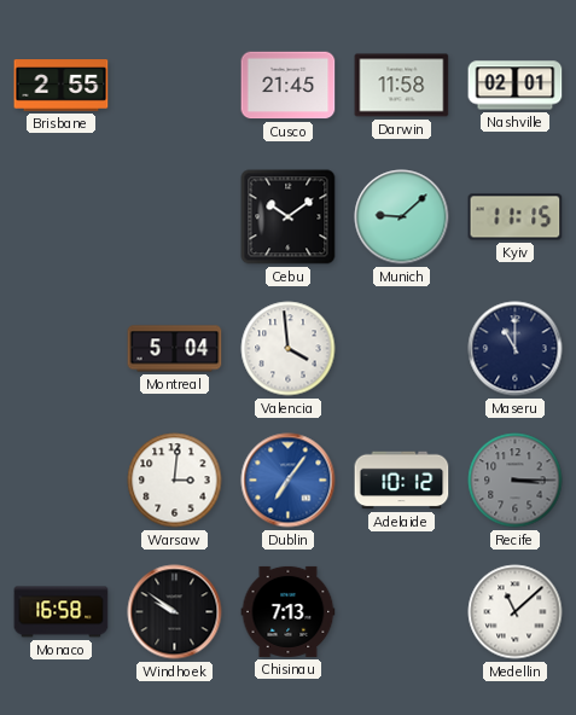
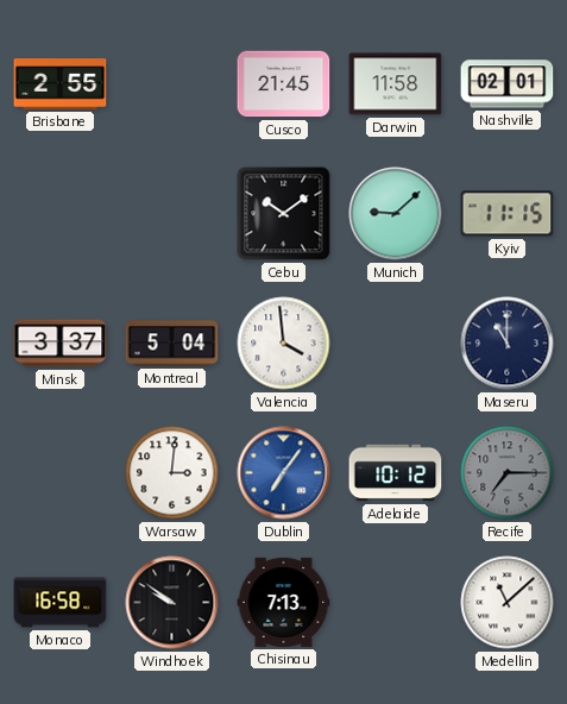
Minsk: none -> 3:37 (61, 344)
Recife: 3:15 -> 7:15 (508, 473)
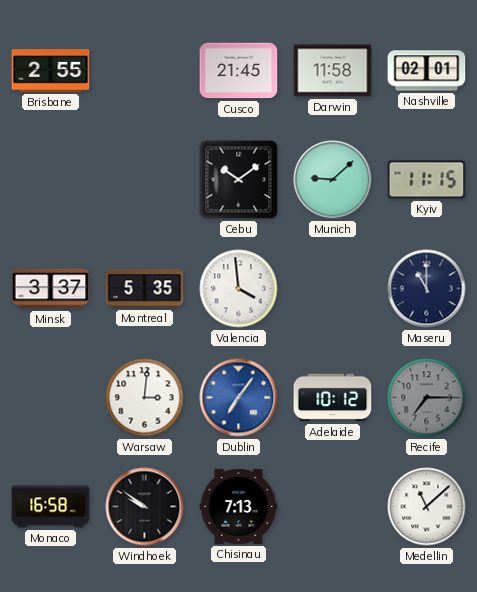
Montreal: 5:04 -> 5:35 (145, 289)
